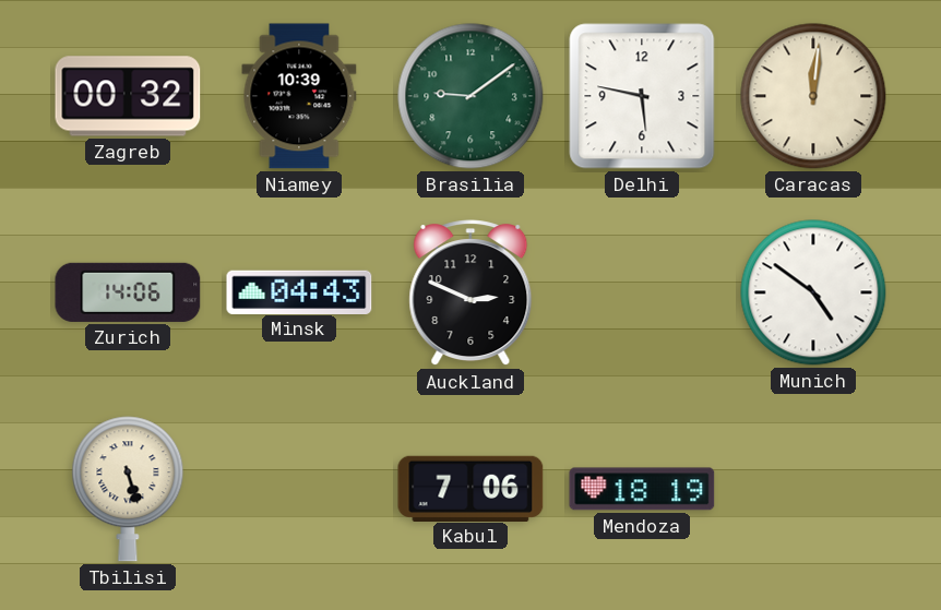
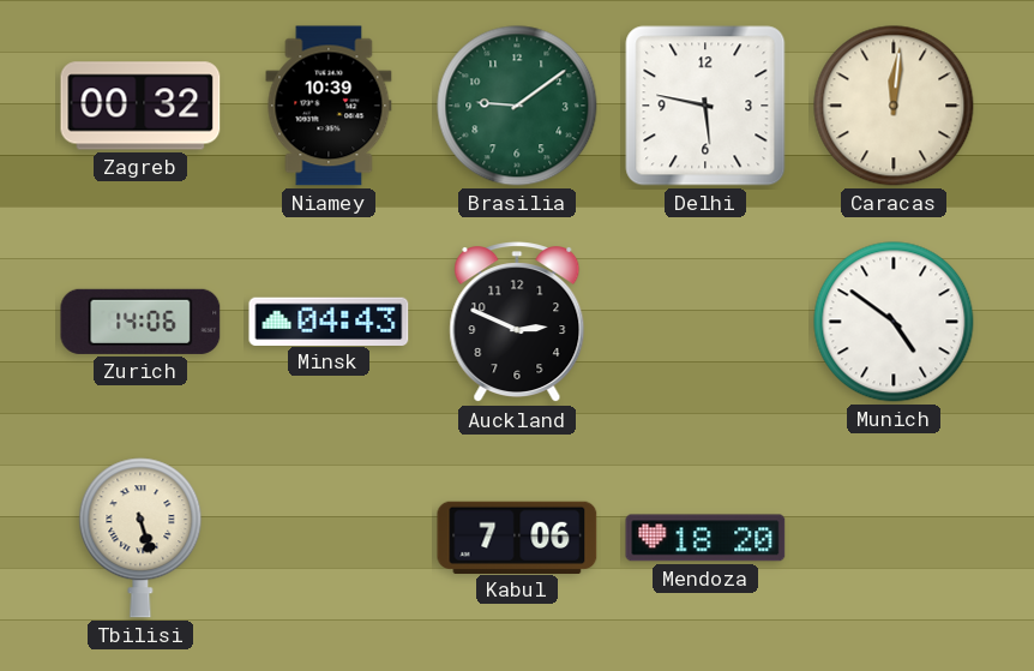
Mendoza: 18:19 -> 18:20 (705, 538)
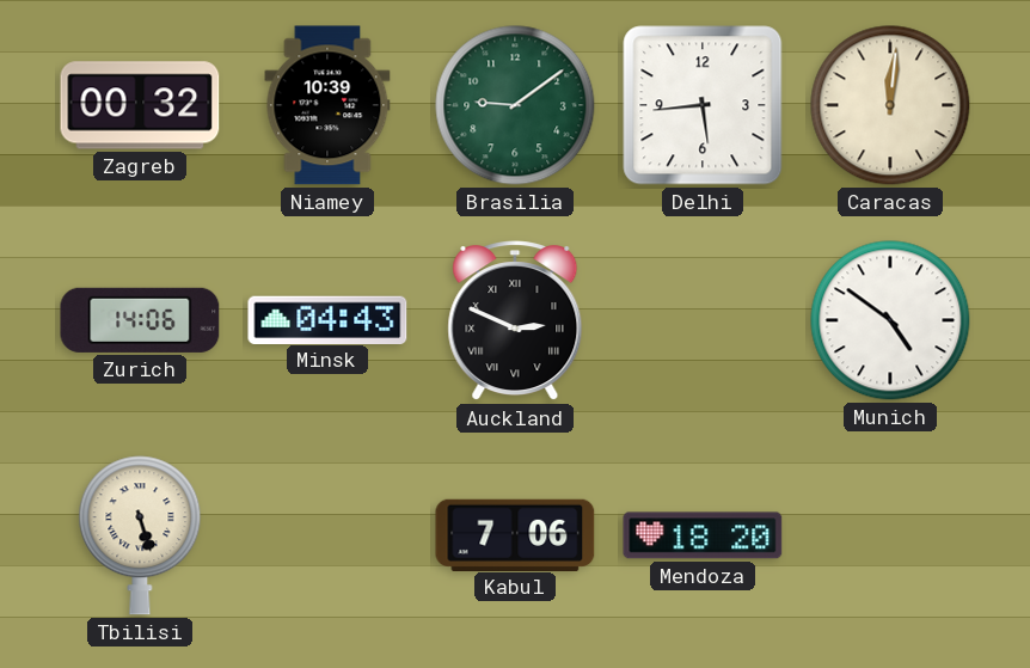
Delhi: 5:47 -> 5:44 (703, 105)
Auckland numerals: Arabic -> Roman (515, 321)
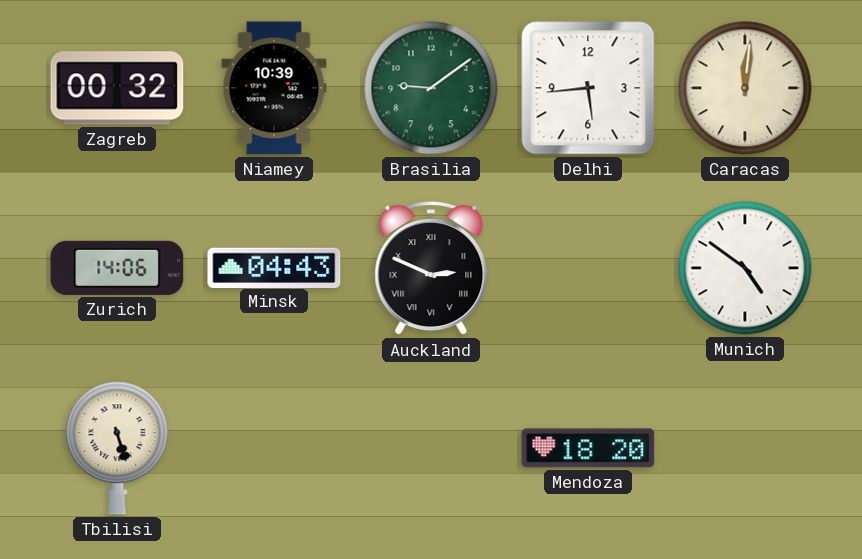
Kabul: 7:06 -> none (515, 534)
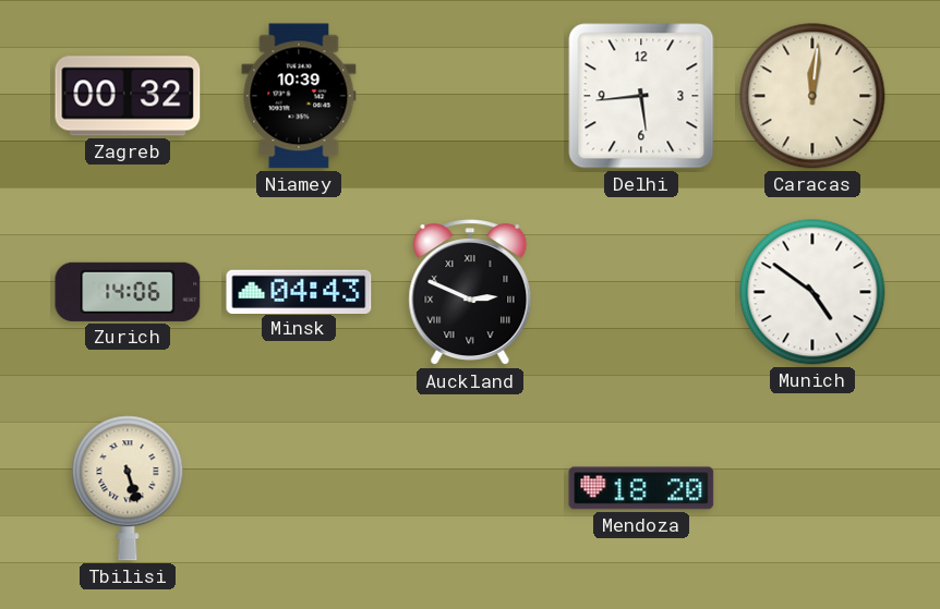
Brasilia: 9:09 -> none (431, 88)
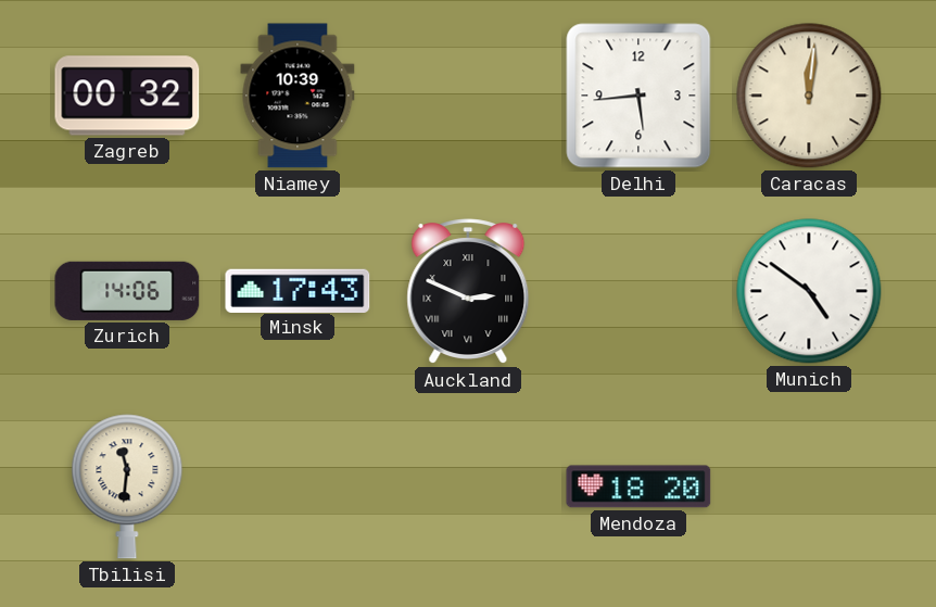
Minsk: 04:43 -> 17:43 (298, 290)
Tbilisi: 5:27 -> 11:31 (127, 486)
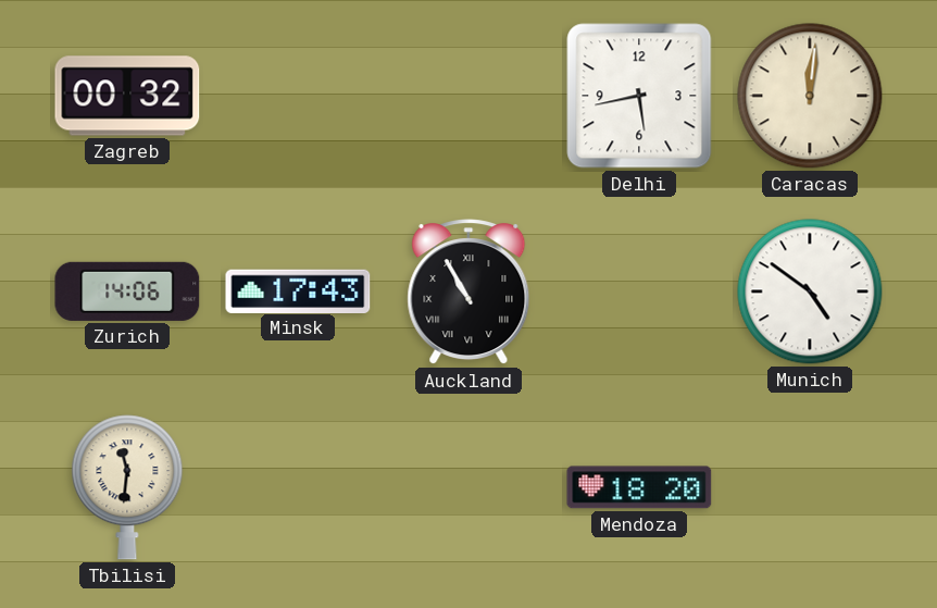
Niamey: 10:39 -> none (298, 96)
Delhi: 5:44 -> 5:43 (639, 96)
Auckland: 2:49 -> 10:55 (469, 293)
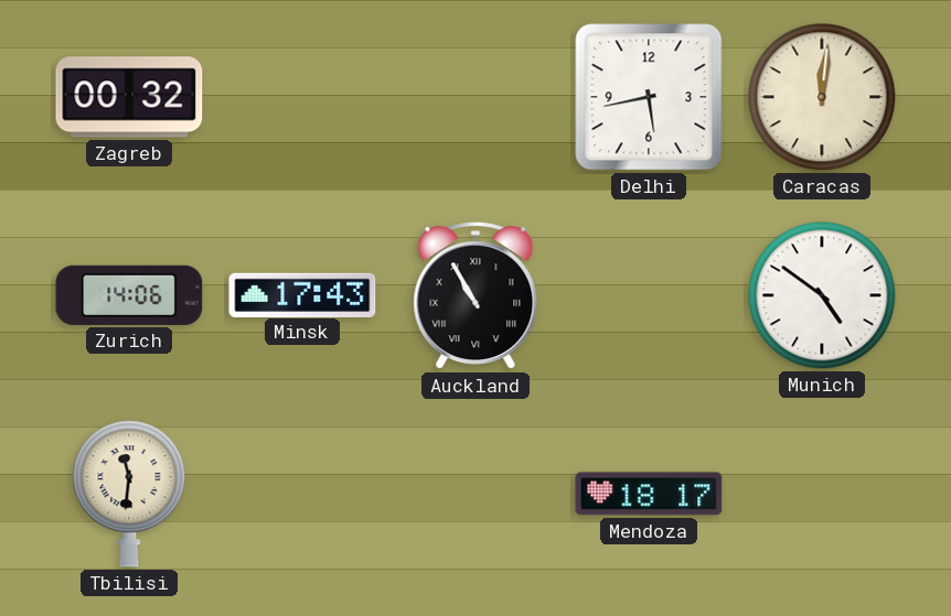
Mendoza: 18:20 -> 18:17 (649, 494)
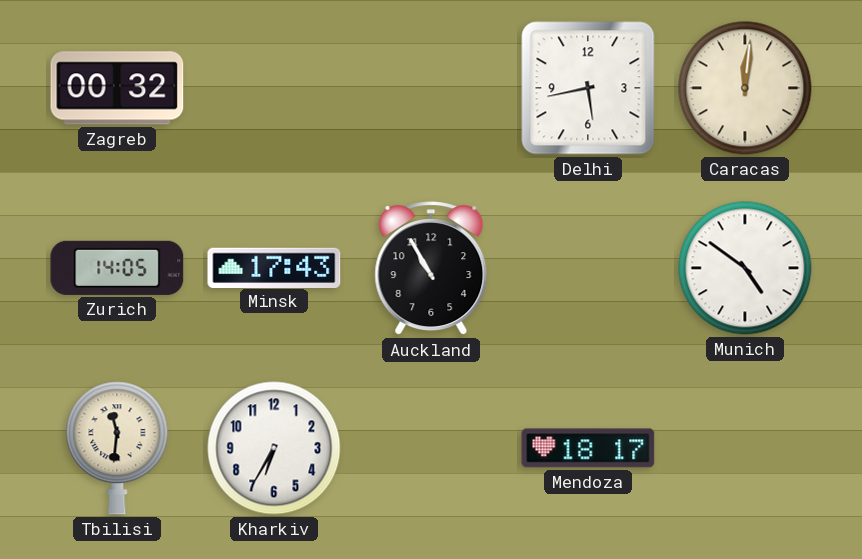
Zurich: 14:06 -> 14:05 (117, 268)
Auckland numerals: Roman -> Arabic (431, 269)
Kharkiv: none -> 6:35 (274, 448)
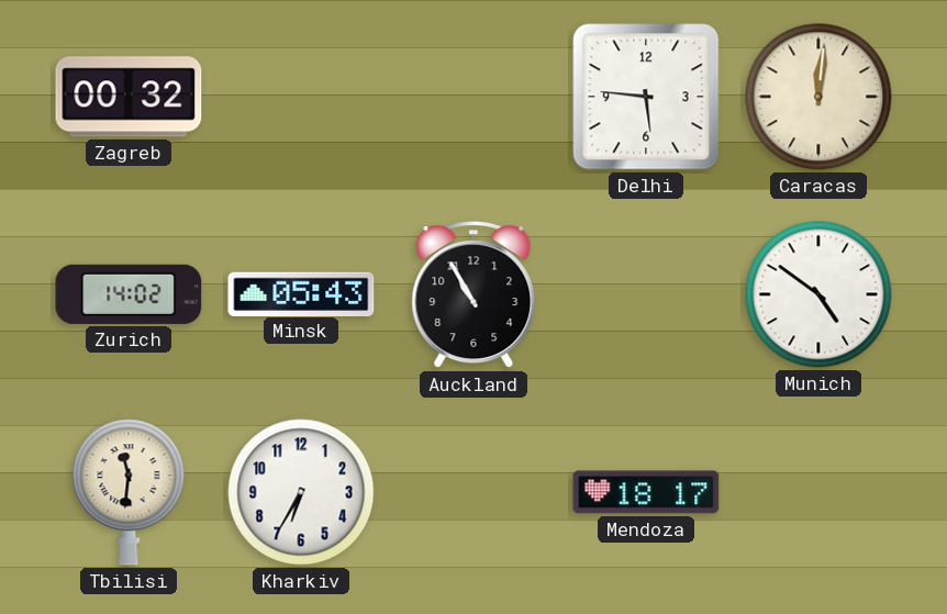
Delhi: 5:43 -> 5:46 (646, 97)
Zurich: 14:05 -> 14:02 (129, 294)
Minsk: 17:43 -> 05:43 (301, 293)
